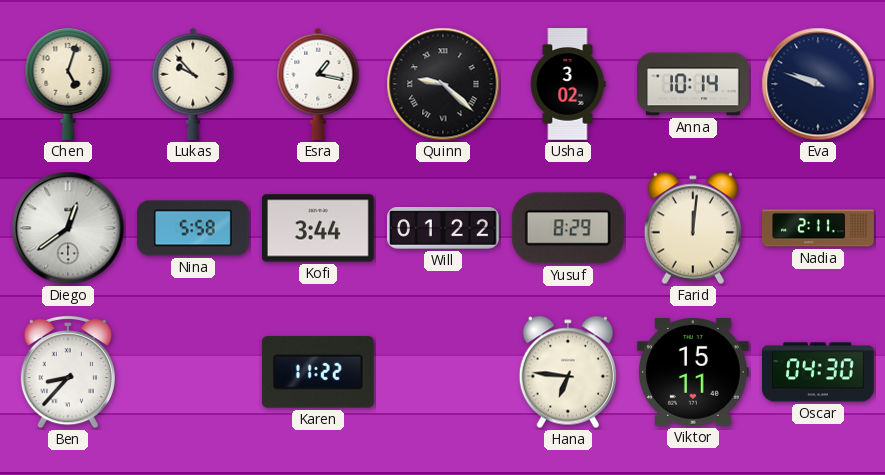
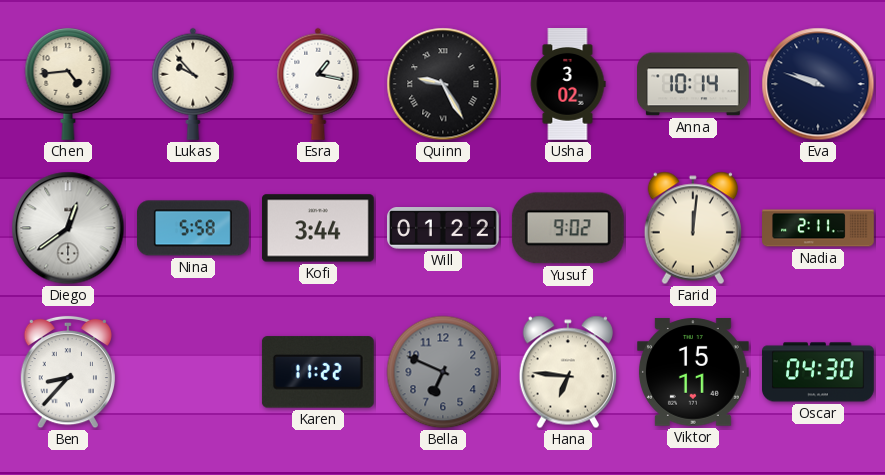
Chen: 5:03 -> 4:44 (68, 84)
Quinn: 9:22 -> 9:25 (443, 84)
Yusuf: 8:29 -> 9:02 (568, 228)
Bella: none -> 6:49 (443, 372)
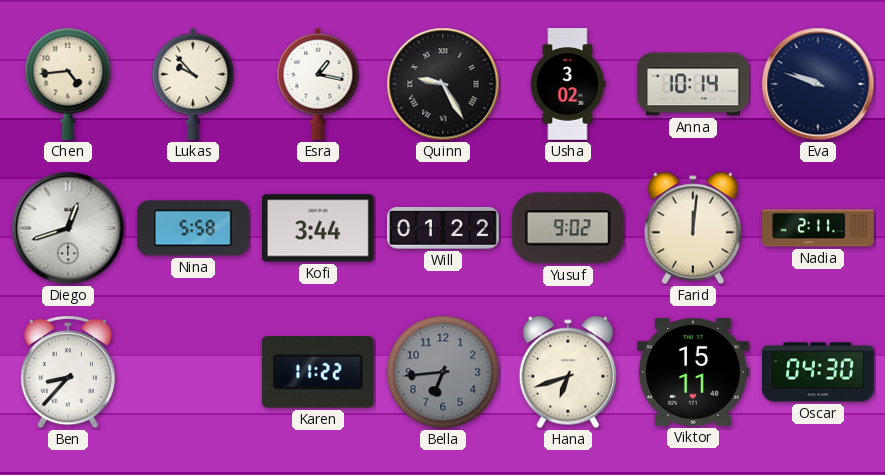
Diego: 12:39 -> 12:42 (68, 228)
Bella: 6:49 -> 6:44 (443, 372)
Hana: 6:46 -> 6:42 (568, 372)
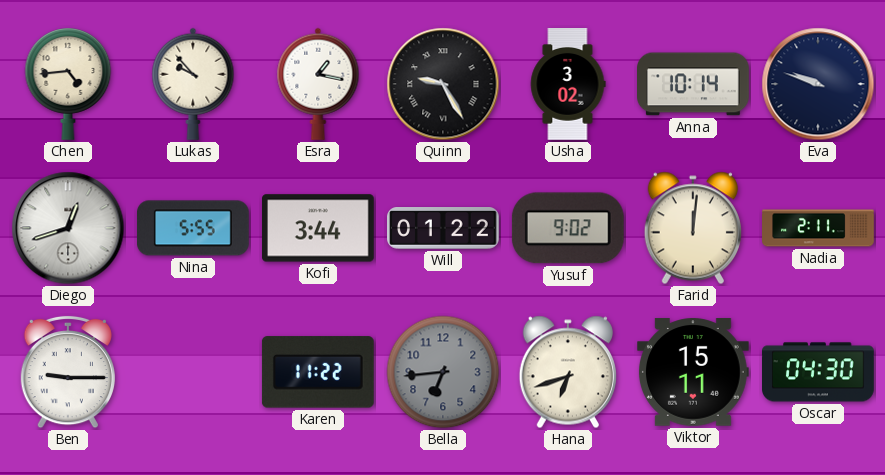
Nina: 5:58 -> 5:55 (194, 228)
Ben: 8:37 -> 9:15 (68, 372)
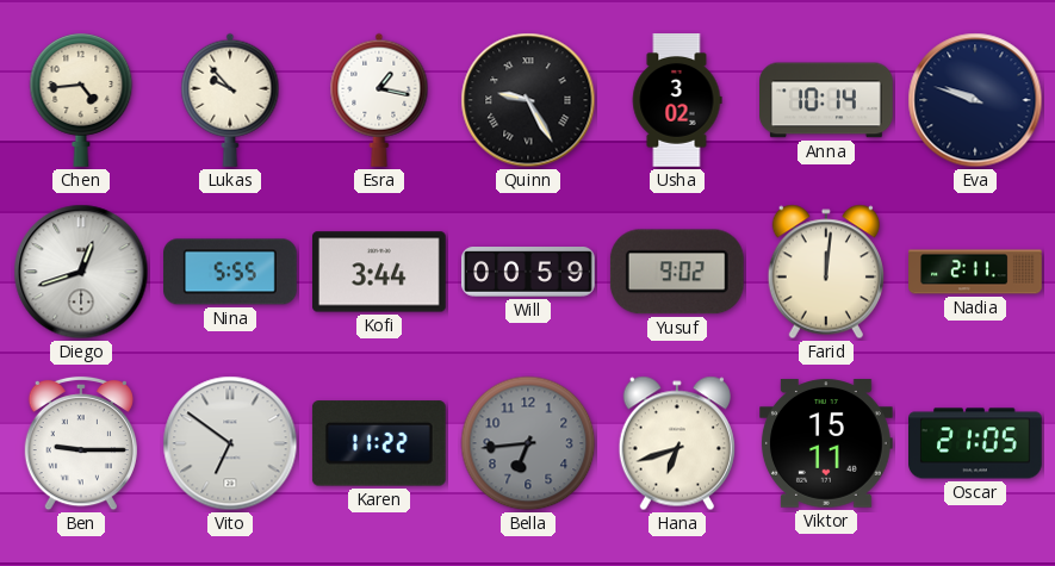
Will: 01:22 -> 00:59 (529, 272)
Vito: none -> 6:51 (230, 443)
Oscar: 04:30 -> 21:05 (976, 443)
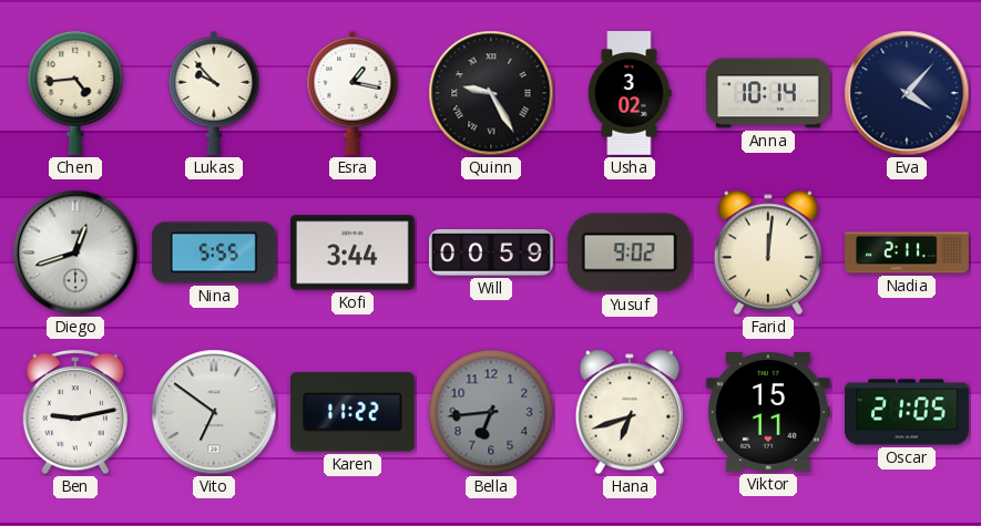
Eva: 9:48 -> 4:07 (907, 93)
Ben: 9:15 -> 9:13 (75, 412)
